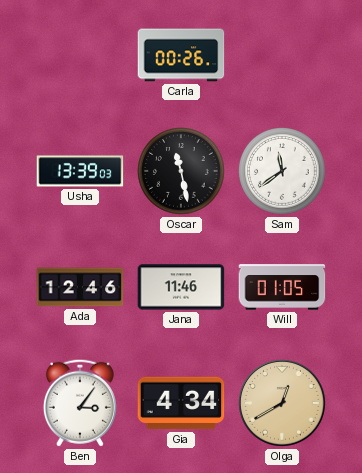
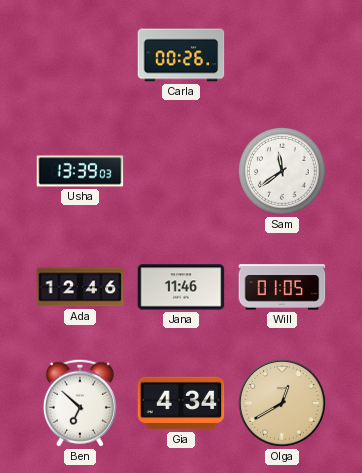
Oscar: 11:28 -> none (182, 172)
Ben: 3:06 -> 6:52 (80, 403)
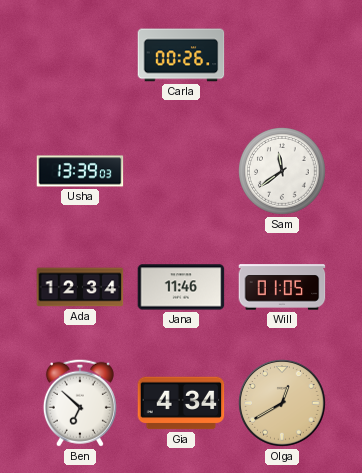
Ada: 12:46 -> 12:34 (80, 287)
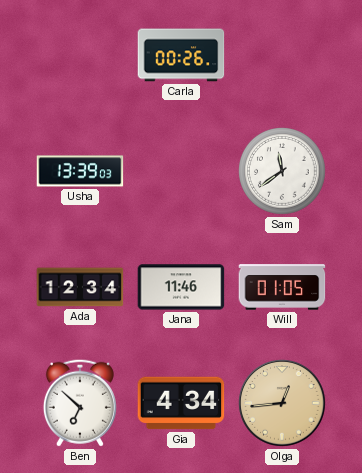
Olga: 12:40 -> 12:44 (282, 403)
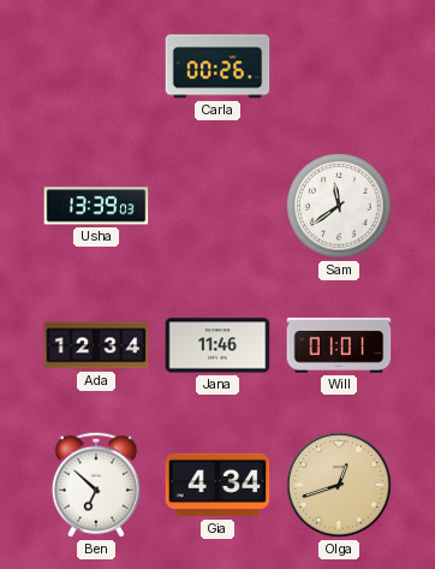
Will: 01:05 -> 01:01 (339, 345)
Olga: 12:44 -> 12:42 (339, 485)
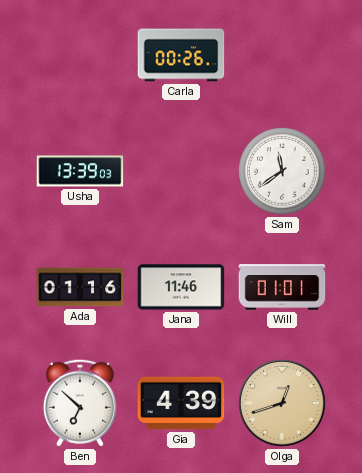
Ada: 12:34 -> 01:16 (80, 287)
Gia: 4:34 -> 4:39 (181, 403)
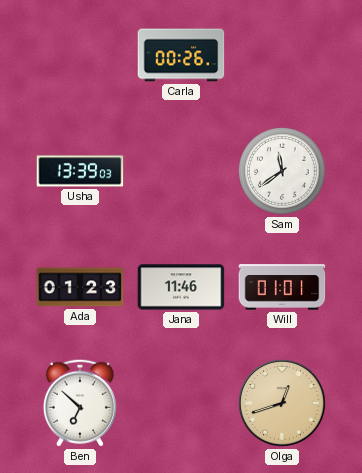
Ada: 01:16 -> 01:23 (80, 287)
Gia: 4:39 -> none (181, 403)
